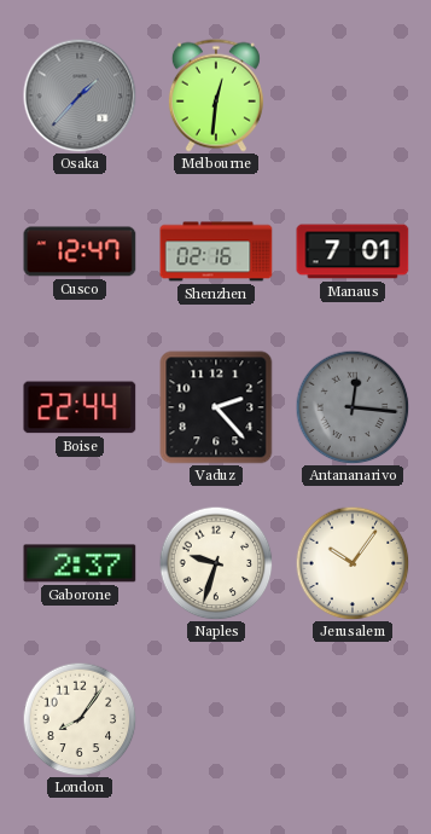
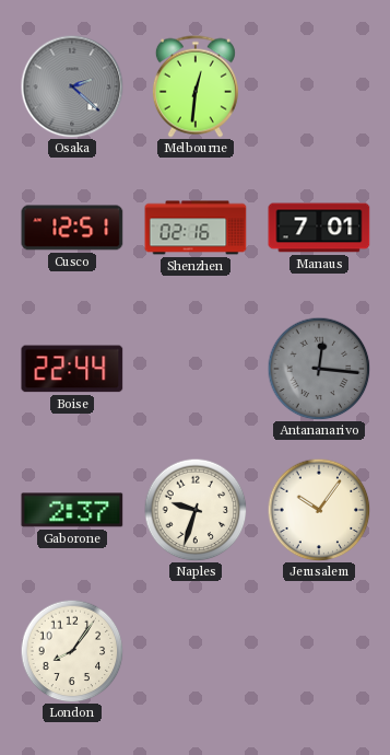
Osaka: 1:37 -> 2:22 (72, 86)
Cusco: 12:47 -> 12:51 (72, 228)
Vaduz: 2:23 -> none (216, 407)
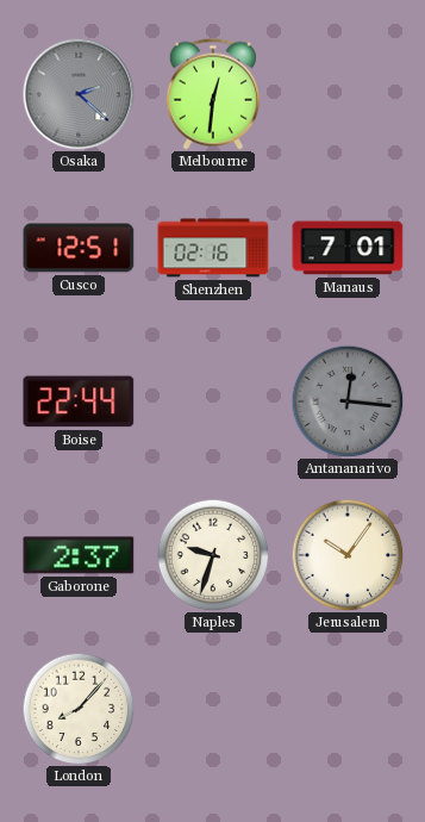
London: 8:06 -> 8:07 (79, 709)
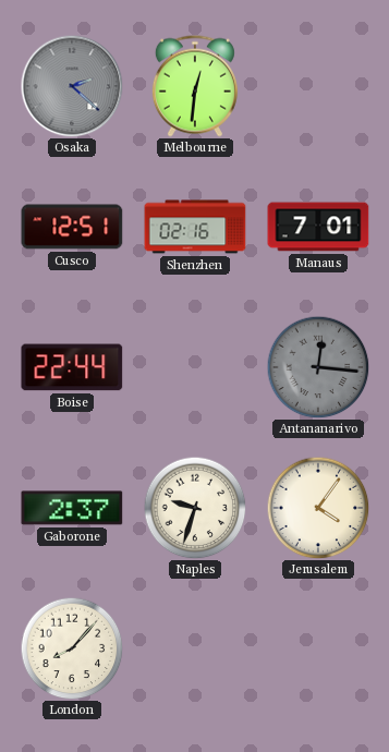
Jerusalem: 10:06 -> 4:06 (318, 508)
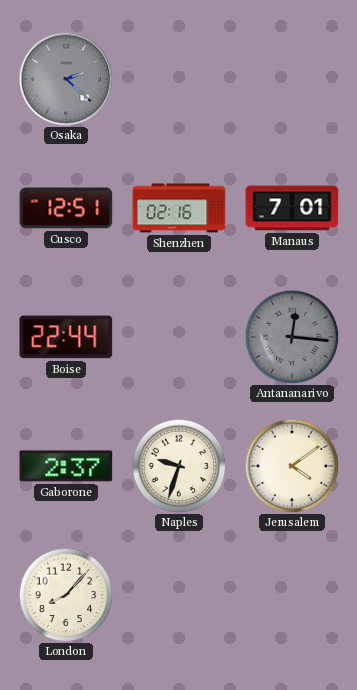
Melbourne: 12:31 -> none (195, 86)
Jerusalem: 4:06 -> 4:09 (292, 466)
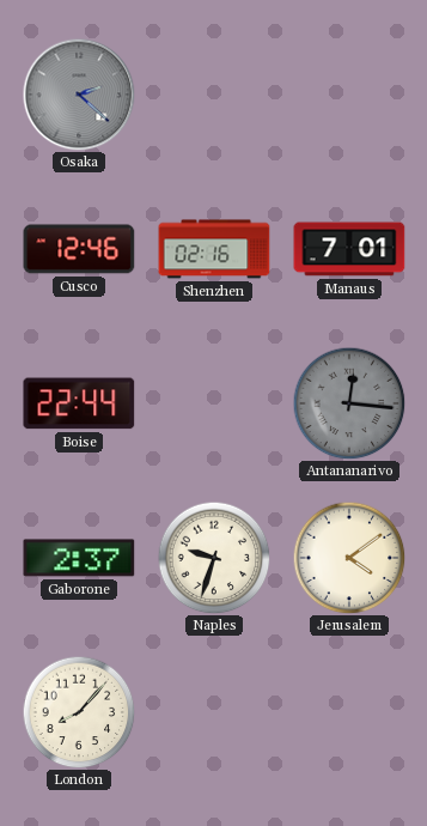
Cusco: 12:51 -> 12:46 (79, 249)
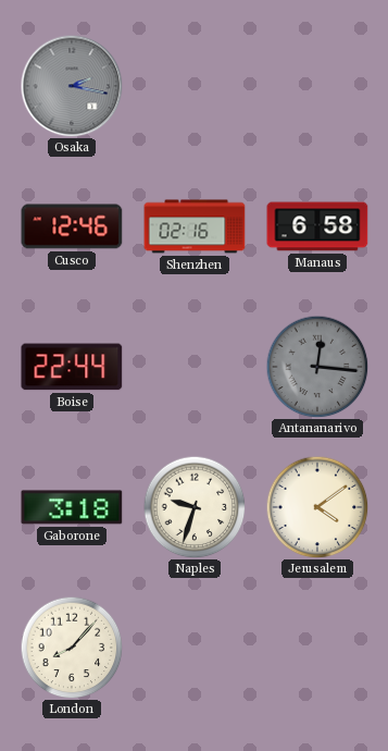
Osaka: 2:22 -> 2:17 (72, 86)
Manaus: 7:01 -> 6:58 (317, 226)
Gaborone: 2:37 -> 3:18 (72, 507)
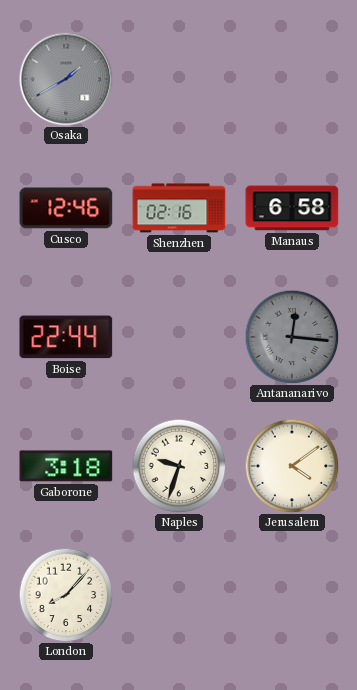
Osaka: 2:17 -> 1:40 (66, 79)
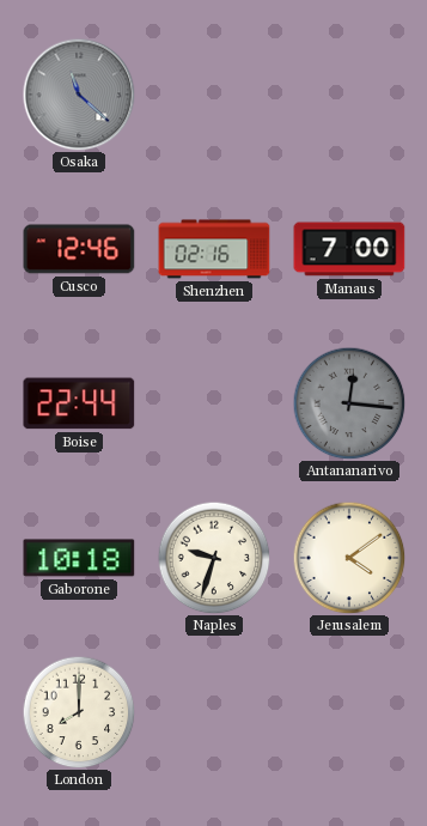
Osaka: 1:40 -> 11:22 (79, 95)
Manaus: 6:58 -> 7:00 (349, 249)
Gaborone: 3:18 -> 10:18 (79, 558)
London: 8:07 -> 8:00 (79, 712)
